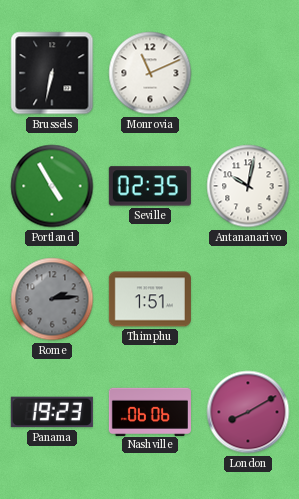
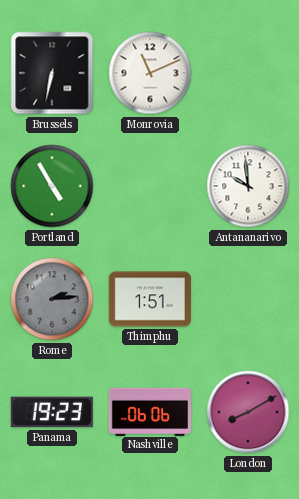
Seville: 02:35 -> none (150, 186)
Antananarivo: 10:02 -> 9:59 (248, 186)
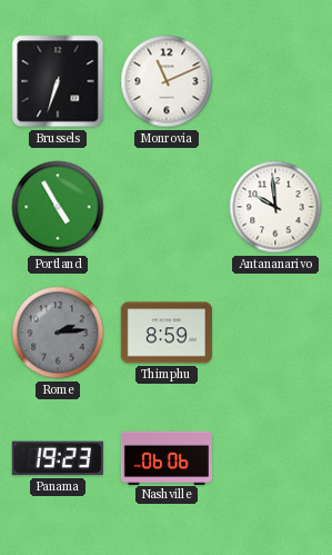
Brussels: 6:32 -> 6:33 (58, 81)
Thimphu: 1:51 -> 8:59 (167, 333)
London: 8:10 -> none (248, 412)
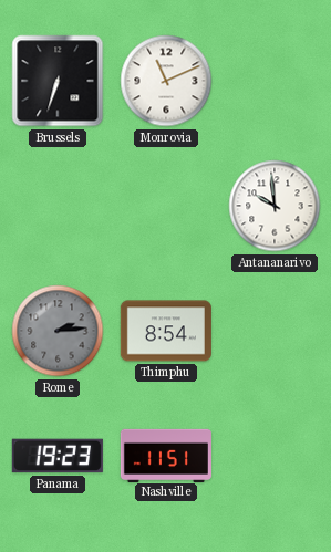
Portland: 4:55 -> none (58, 207)
Thimphu: 8:59 -> 8:54 (166, 331)
Nashville: 06:06 -> 11:51 (166, 455)
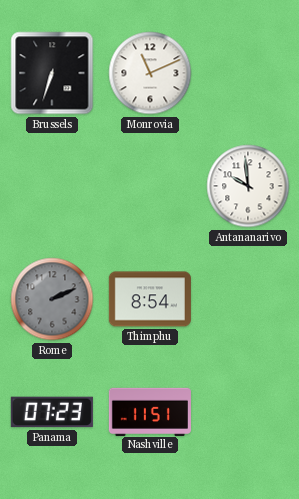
Rome: 2:14 -> 2:11 (52, 299)
Panama: 19:23 -> 07:23 (52, 412)
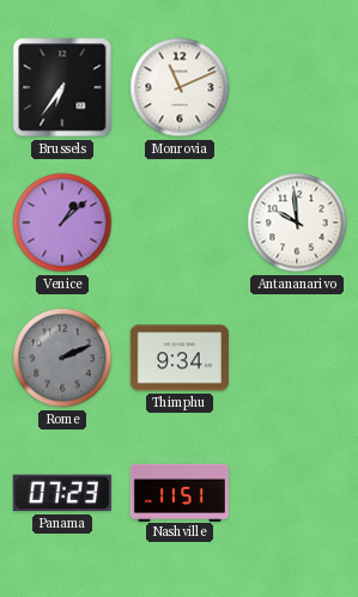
Brussels: 6:33 -> 6:36 (62, 87)
Venice: none -> 1:08 (62, 223)
Thimphu: 8:54 -> 9:34 (180, 358)
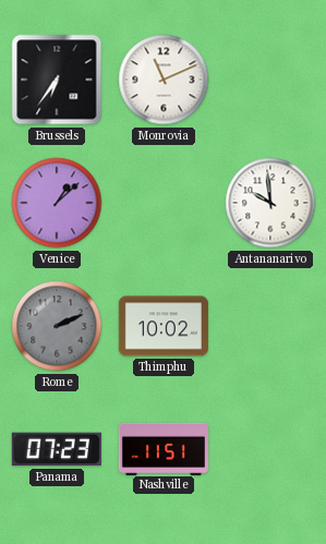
Thimphu: 9:34 -> 10:02 (164, 326)
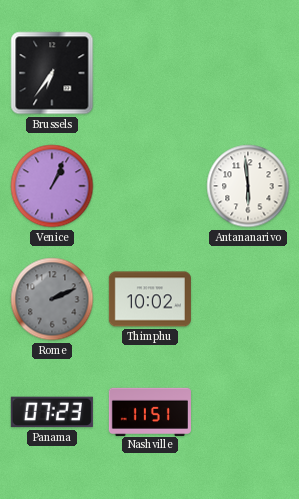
Monrovia: 11:11 -> none (164, 80)
Venice: 1:08 -> 1:04 (52, 186)
Antananarivo: 9:59 -> 5:59 (248, 186)
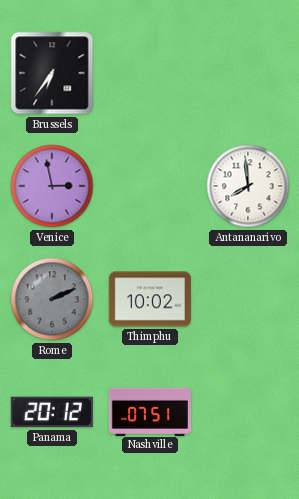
Venice: 1:04 -> 2:58 (52, 186)
Antananarivo: 5:59 -> 7:59 (248, 186)
Panama: 07:23 -> 20:12 (52, 412)
Nashville: 11:51 -> 07:51 (150, 411)
